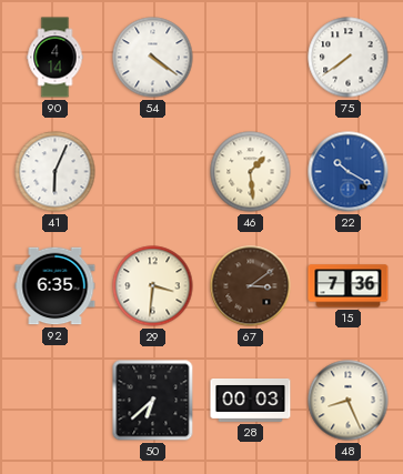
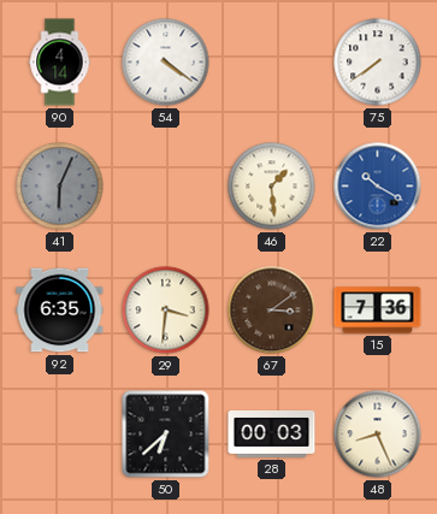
41 dial: white -> grey (60, 187)
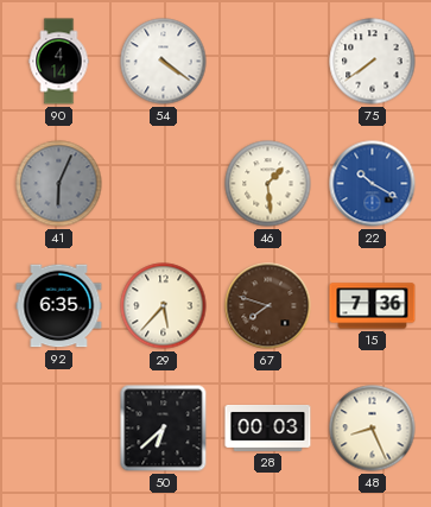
29: 3:31 -> 5:37 (164, 306)
67: 3:09 -> 7:48 (268, 306)
